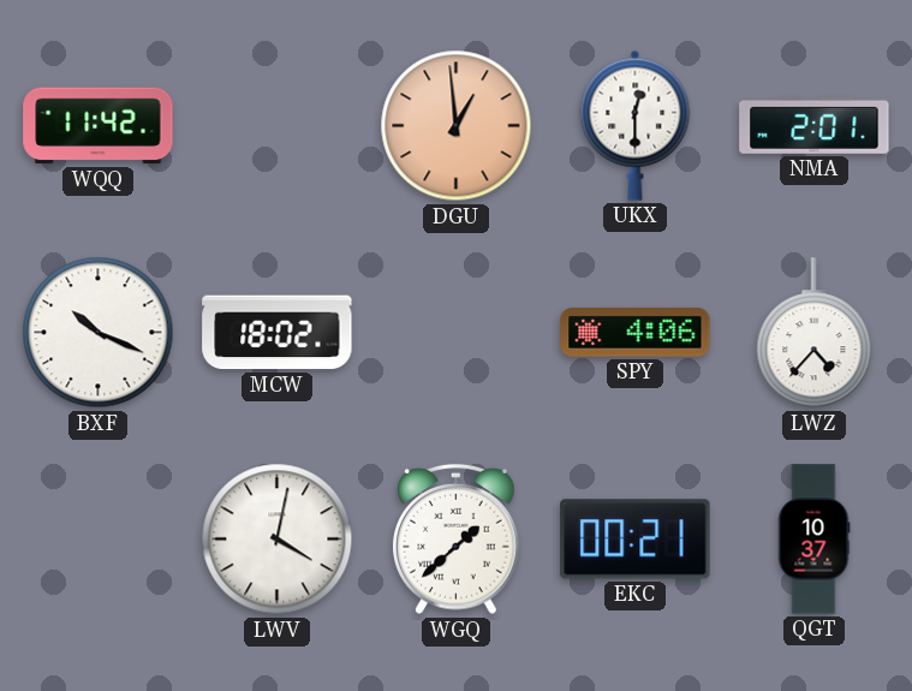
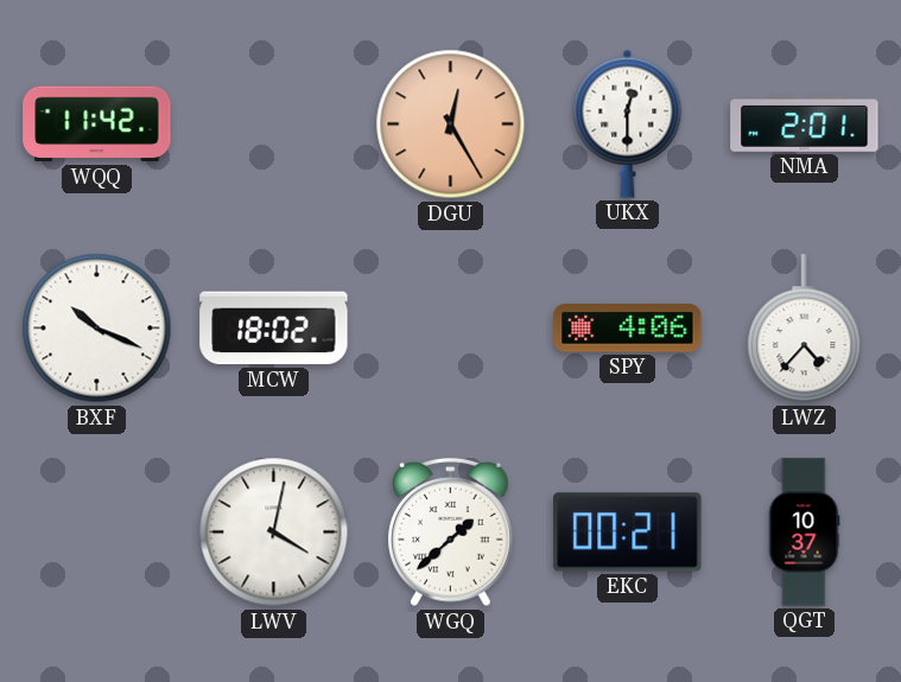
DGU: 12:59 -> 12:25 (451, 125)
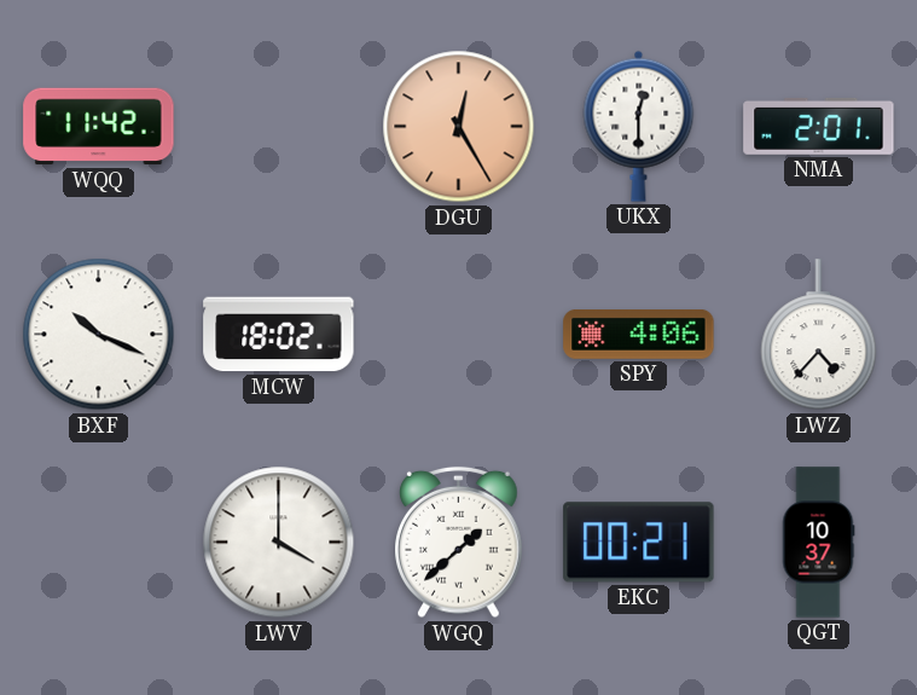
LWV: 4:02 -> 4:00 (279, 543)
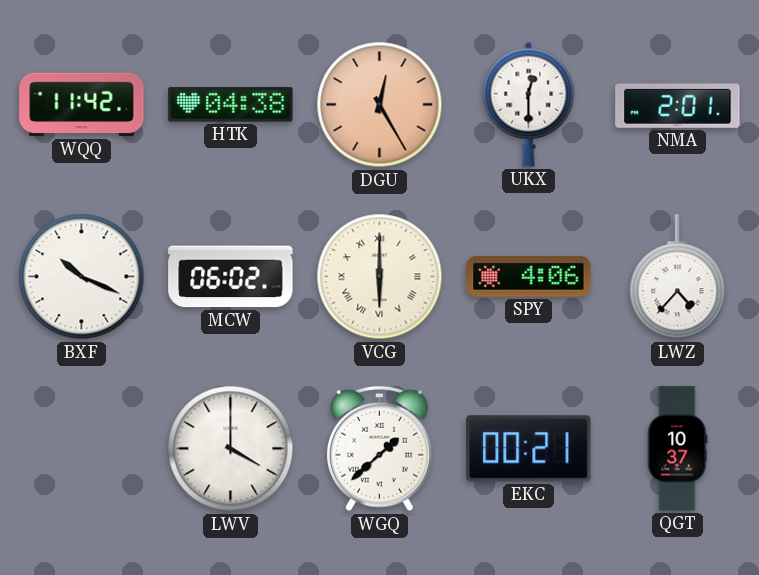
HTK: none -> 04:38 (231, 105)
MCW: 18:02 -> 06:02 (231, 277)
VCG: none -> 6:00 (380, 277)
